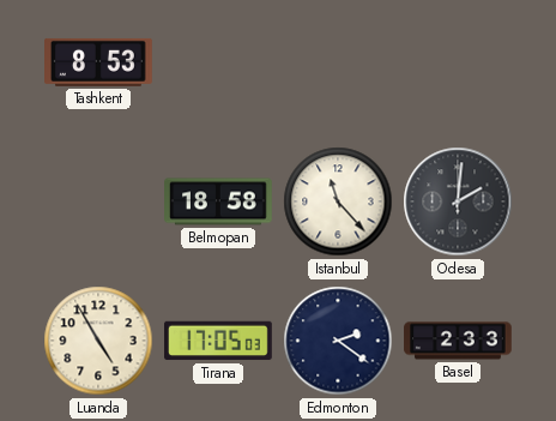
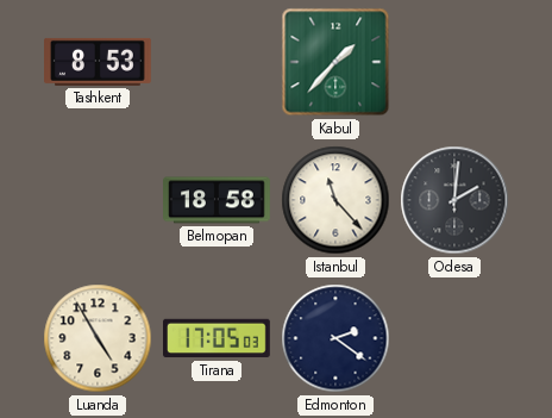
Kabul: none -> 1:37 (335, 62)
Basel: 2:33 -> none (458, 341)
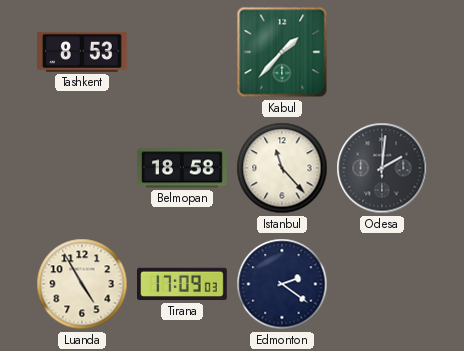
Tirana: 17:05 -> 17:09 (183, 284)
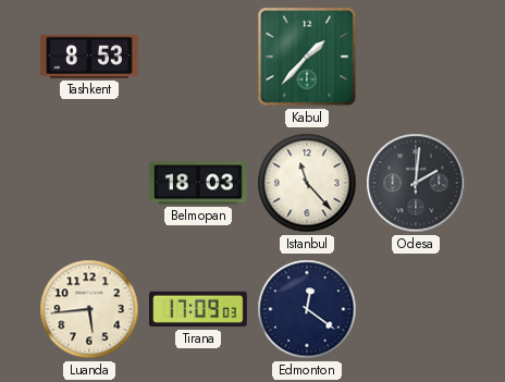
Belmopan: 18:58 -> 18:03 (198, 183)
Luanda: 4:55 -> 5:44 (89, 309)
Edmonton: 2:21 -> 12:21 (307, 309)
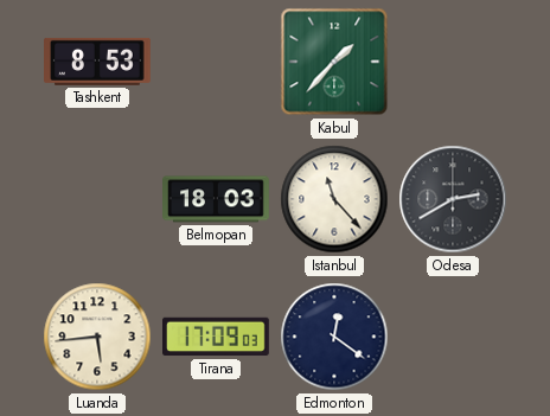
Odesa: 2:01 -> 2:40 (453, 199)
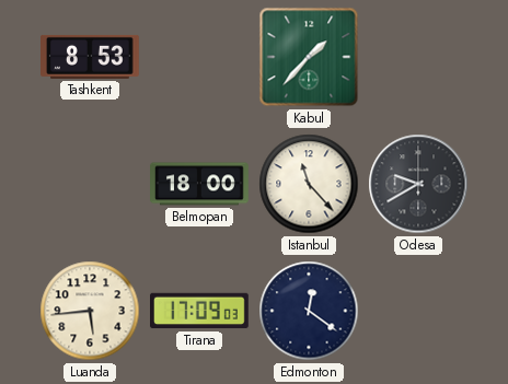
Belmopan: 18:03 -> 18:00 (199, 184)
Odesa: 2:40 -> 9:40 (418, 184)
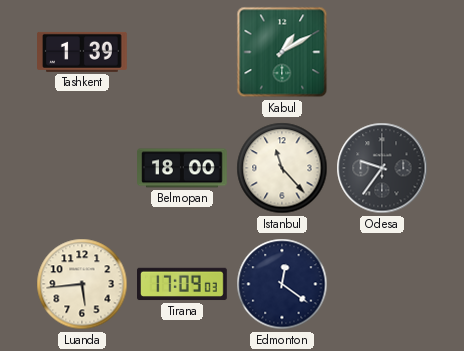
Tashkent: 8:53 -> 1:39 (83, 52)
Kabul: 1:37 -> 1:10 (282, 52)
Odesa: 9:40 -> 9:36 (382, 168)
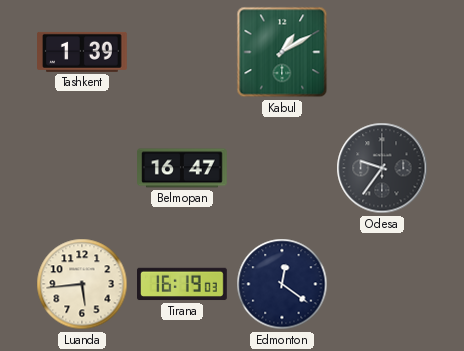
Belmopan: 18:00 -> 16:47 (182, 168)
Istanbul: 11:23 -> none (282, 168)
Tirana: 17:09 -> 16:19 (183, 284)
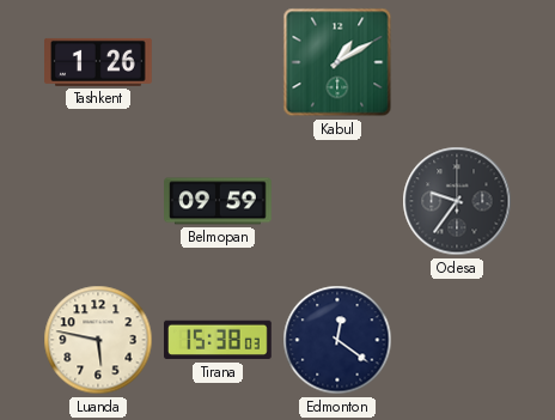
Tashkent: 1:39 -> 1:26 (99, 62)
Belmopan: 16:47 -> 09:59 (218, 201)
Luanda: 5:44 -> 5:47 (98, 340)
Tirana: 16:19 -> 15:38 (219, 340)
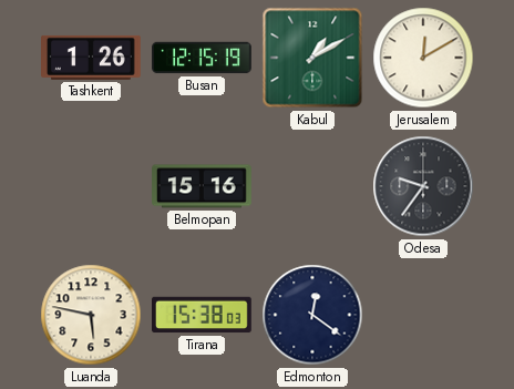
Busan: none -> 12:15 (202, 58)
Jerusalem: none -> 12:10 (423, 58)
Belmopan: 09:59 -> 15:16 (202, 186)
